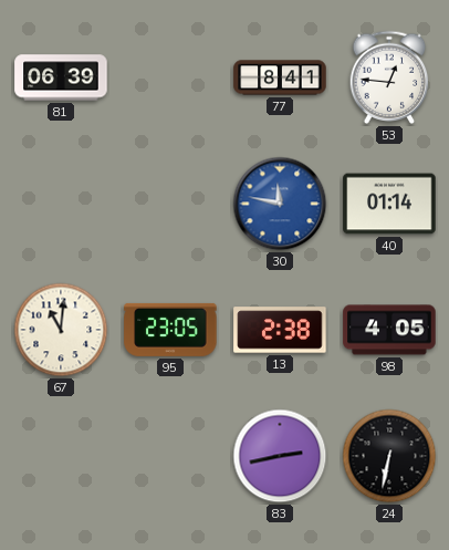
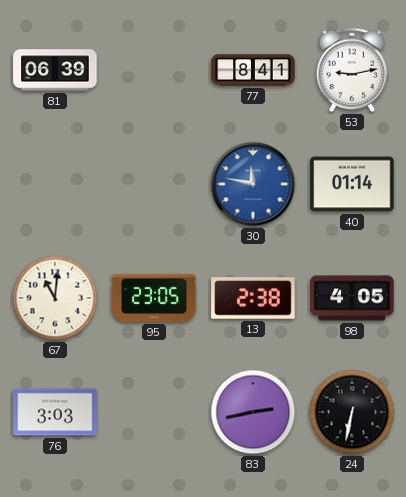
53: 12:46 -> 9:13 (352, 70)
76: none -> 3:03 (55, 412)
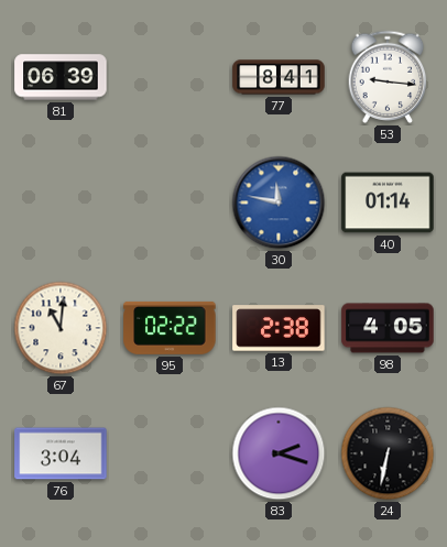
53: 9:13 -> 9:16 (388, 77)
95: 23:05 -> 02:22 (170, 328)
76: 3:03 -> 3:04 (61, 453)
83: 2:43 -> 2:18 (279, 453)
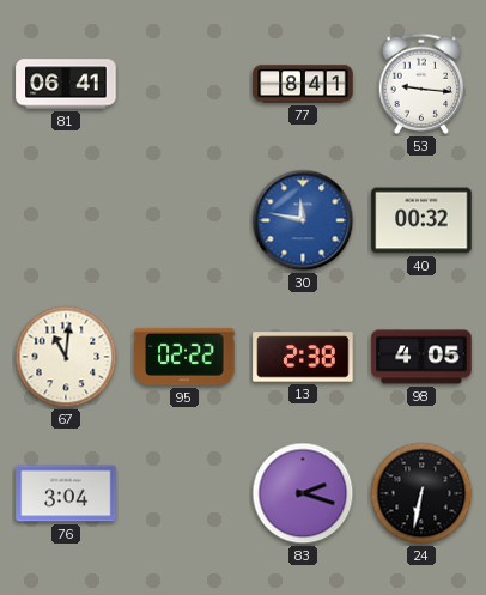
81: 06:39 -> 06:41 (66, 84)
40: 01:14 -> 00:32 (421, 220)
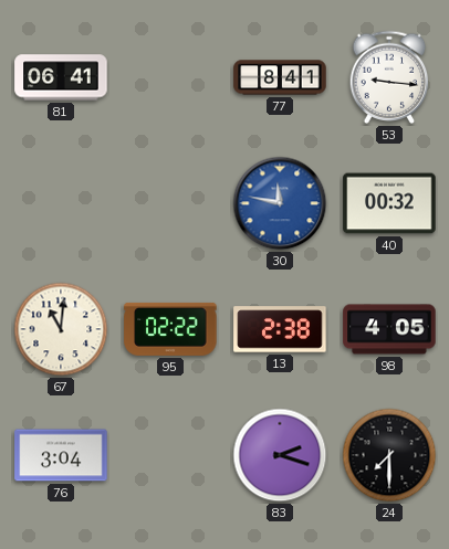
24: 6:32 -> 7:30 (389, 455)
